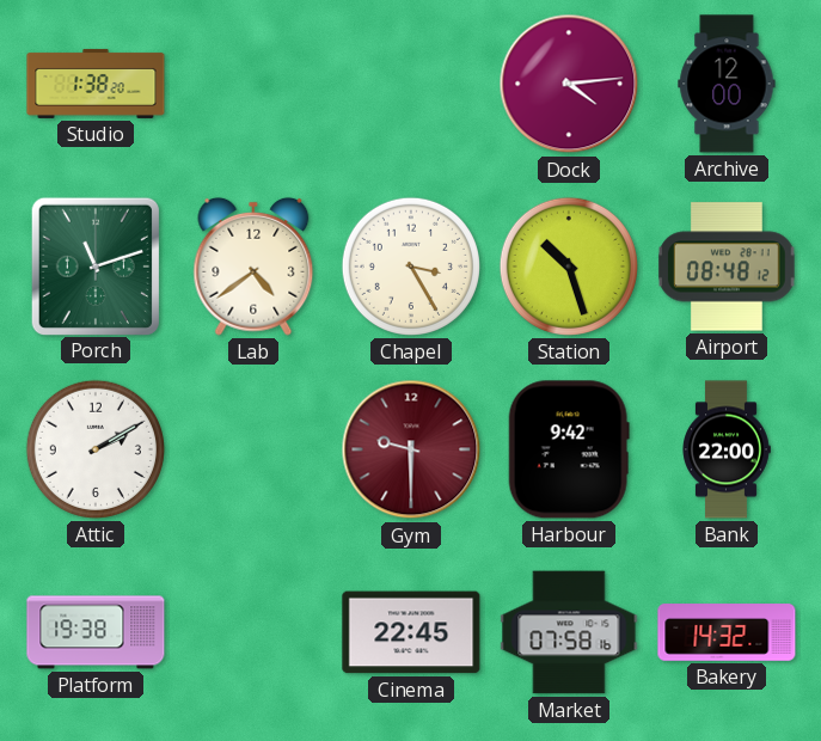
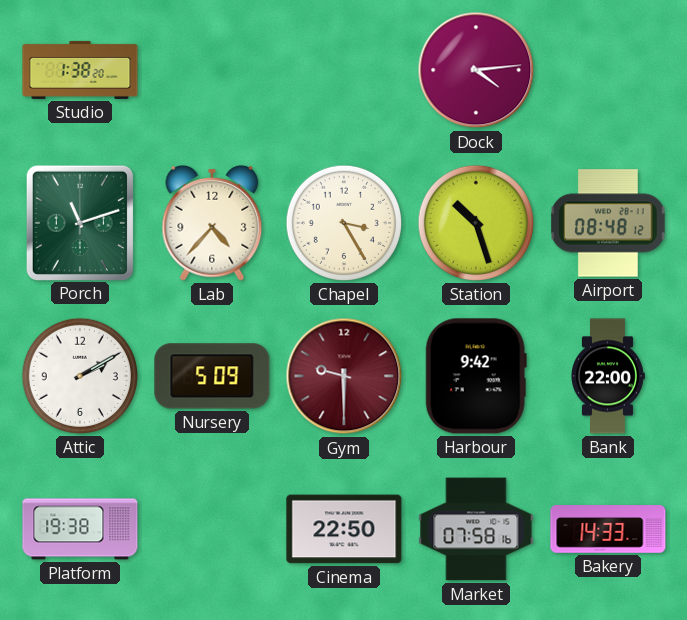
Archive: 12:00 -> none (727, 84)
Lab: 4:39 -> 4:37 (212, 223)
Nursery: none -> 5:09 (212, 376)
Cinema: 22:45 -> 22:50 (344, 529)
Bakery: 14:32 -> 14:33 (608, 529)
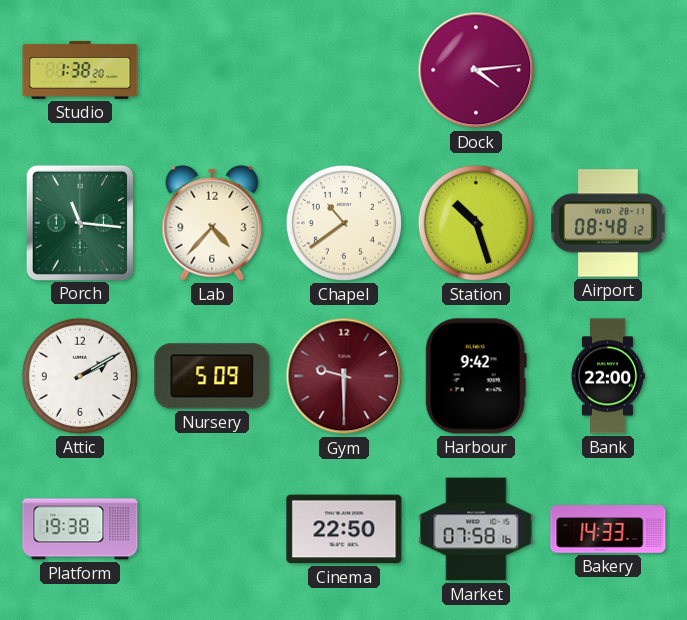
Porch: 11:12 -> 11:16 (79, 222)
Chapel: 3:25 -> 10:39 (344, 223)
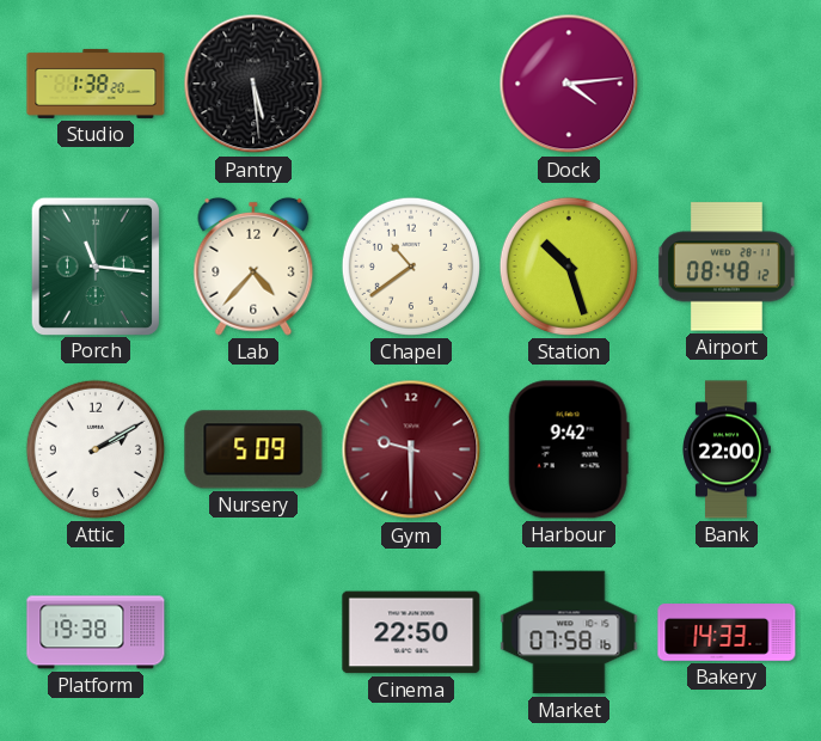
Pantry: none -> 5:29 (253, 84)
